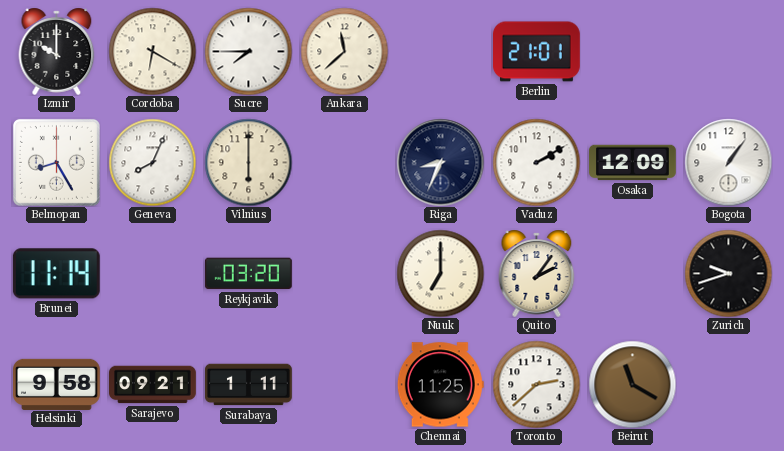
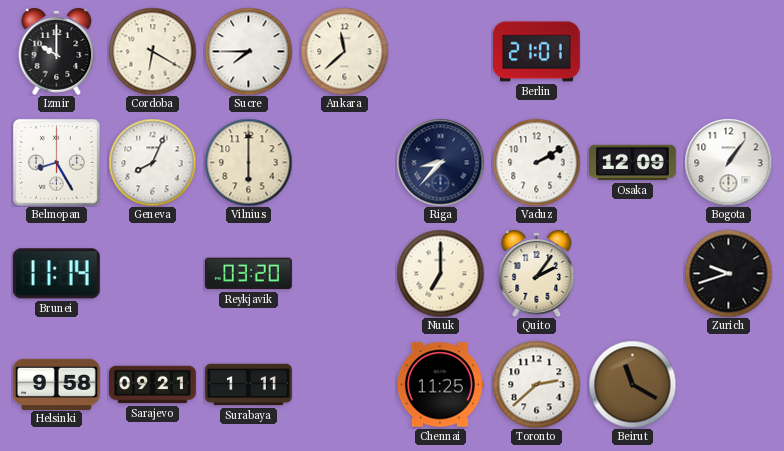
Riga: 8:34 -> 8:37 (440, 162)
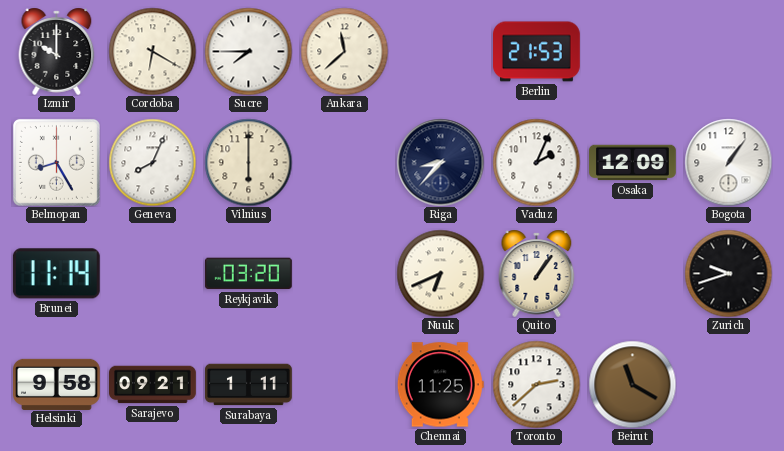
Berlin: 21:01 -> 21:53 (537, 52)
Vaduz: 2:10 -> 2:04 (536, 162)
Nuuk: 7:00 -> 6:41 (440, 273)
Quito: 2:06 -> 1:06 (537, 273)
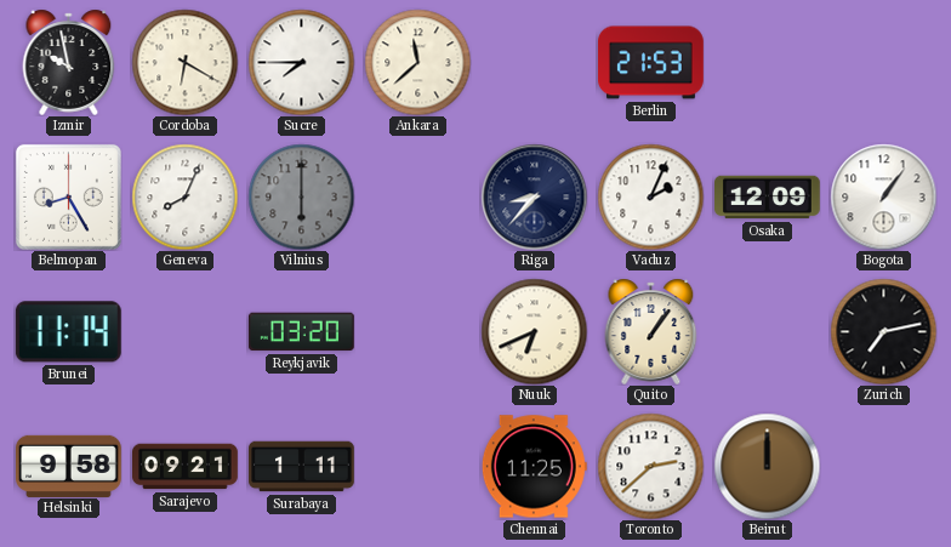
Izmir: 10:00 -> 9:58 (69, 62)
Vilnius dial: cream -> grey (301, 196)
Zurich: 9:42 -> 7:13 (883, 331)
Beirut: 11:20 -> 12:00 (767, 466)
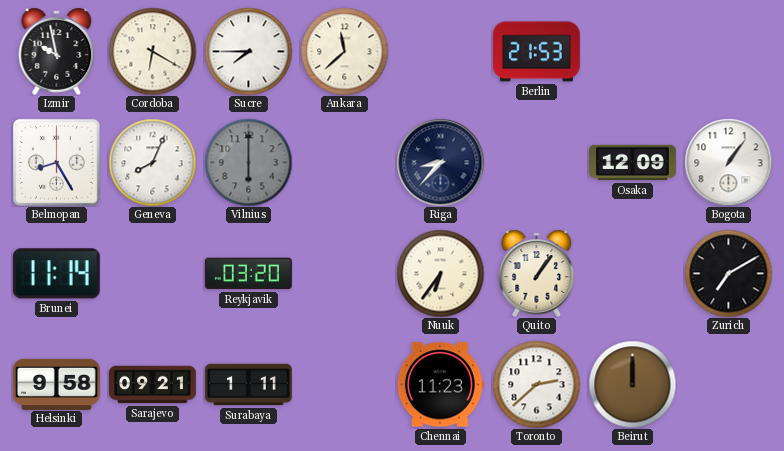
Vaduz: 2:04 -> none (650, 196)
Nuuk: 6:41 -> 6:36 (440, 273)
Zurich: 7:13 -> 7:10 (728, 273)
Chennai: 11:25 -> 11:23 (440, 385)
